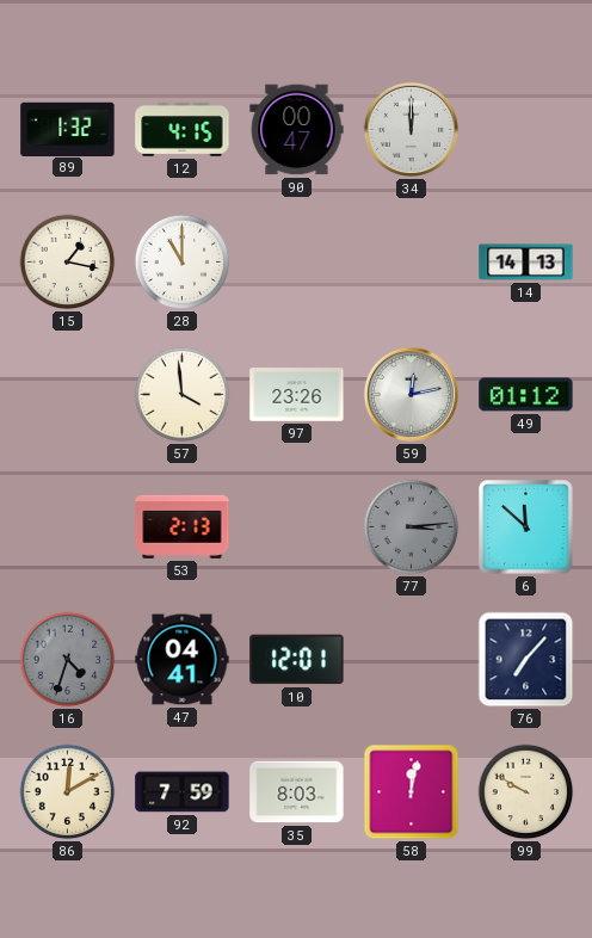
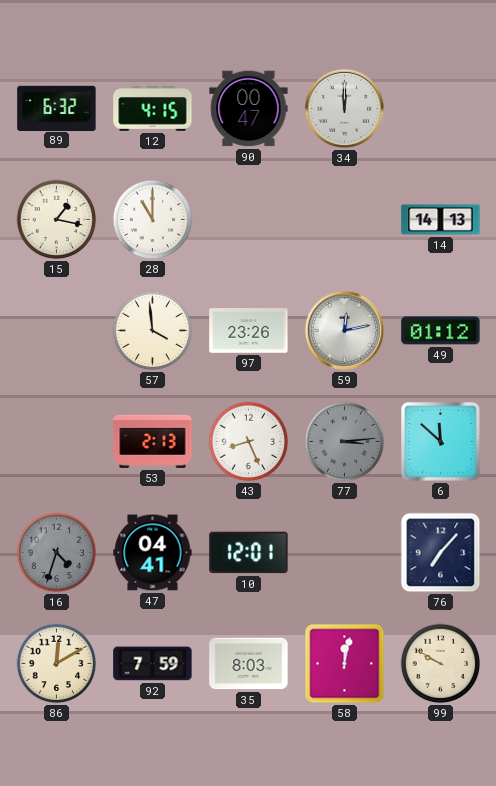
89: 1:32 -> 6:32 (57, 108)
43: none -> 8:26 (249, 442)
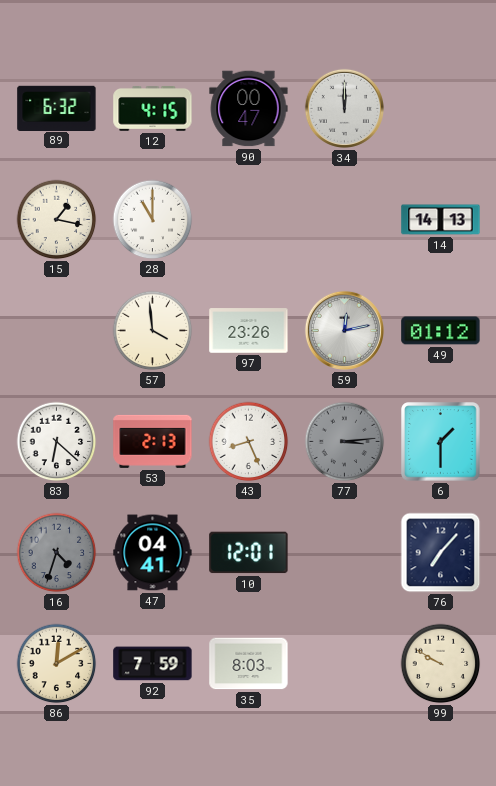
83: none -> 6:22 (57, 442)
6: 11:52 -> 1:30 (441, 442)
58: 12:02 -> none (345, 664)
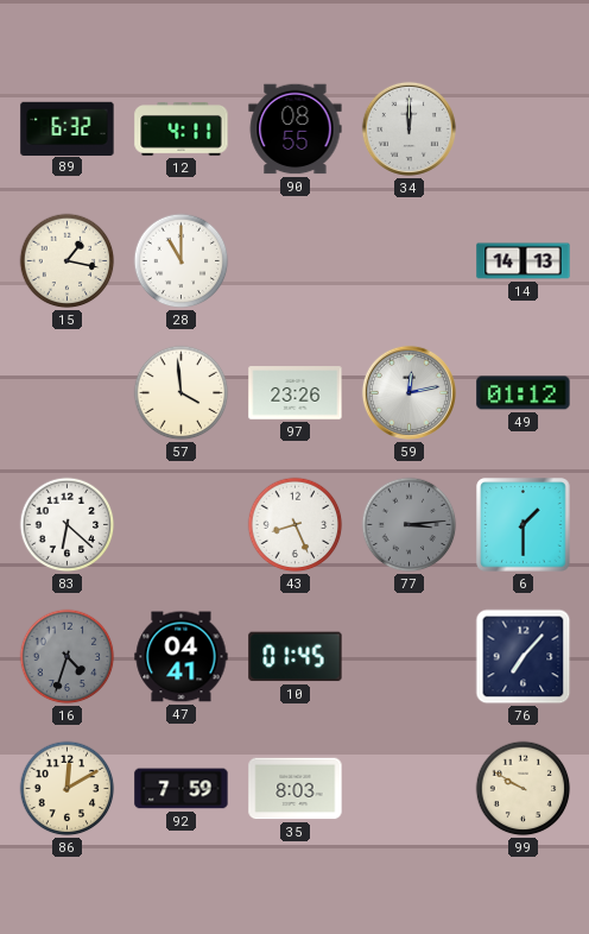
12: 4:15 -> 4:11 (182, 130)
90: 00:47 -> 08:55 (296, 130)
53: 2:13 -> none (153, 441)
10: 12:01 -> 01:45 (296, 657)
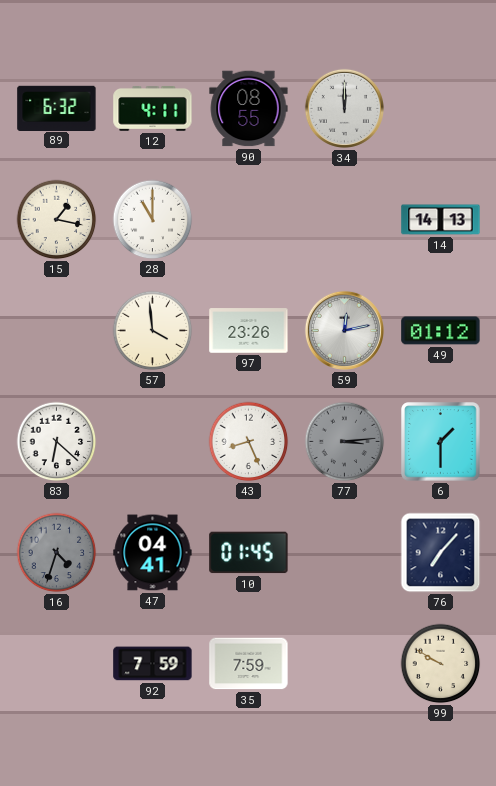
86: 12:10 -> none (68, 789)
35: 8:03 -> 7:59 (249, 664)
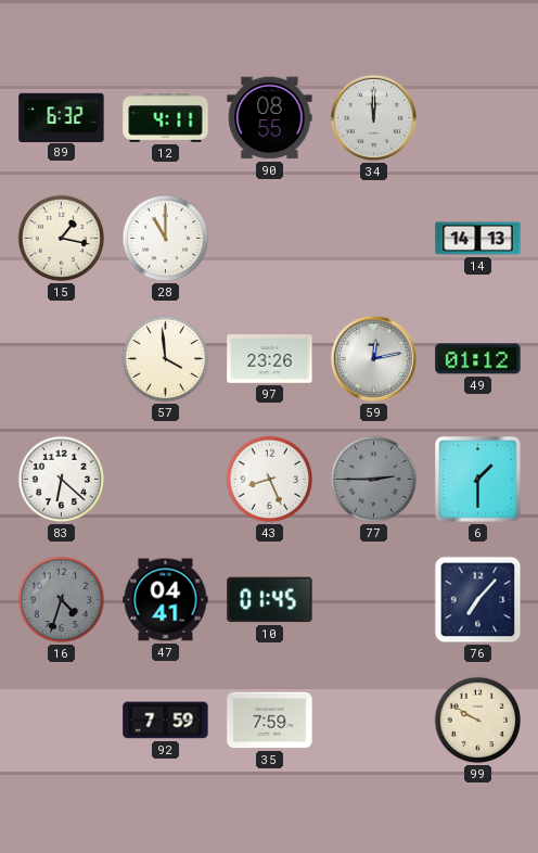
77: 3:14 -> 2:45 (374, 480)
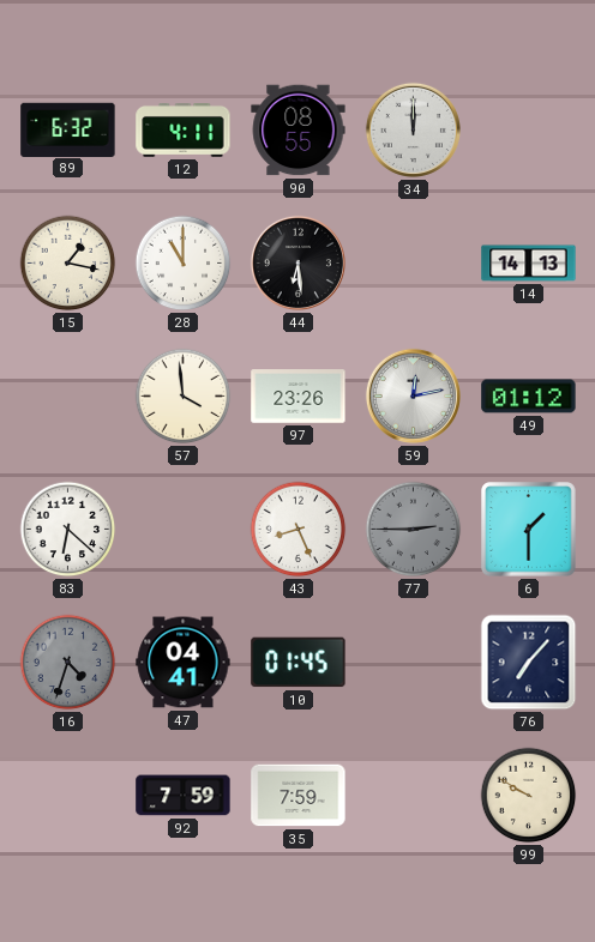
44: none -> 6:29 (297, 262)
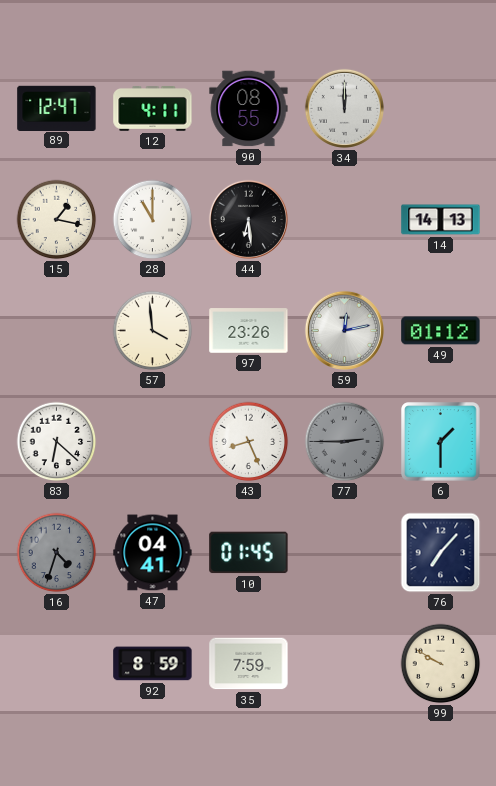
89: 6:32 -> 12:47 (57, 108)
92: 7:59 -> 8:59 (153, 664)
